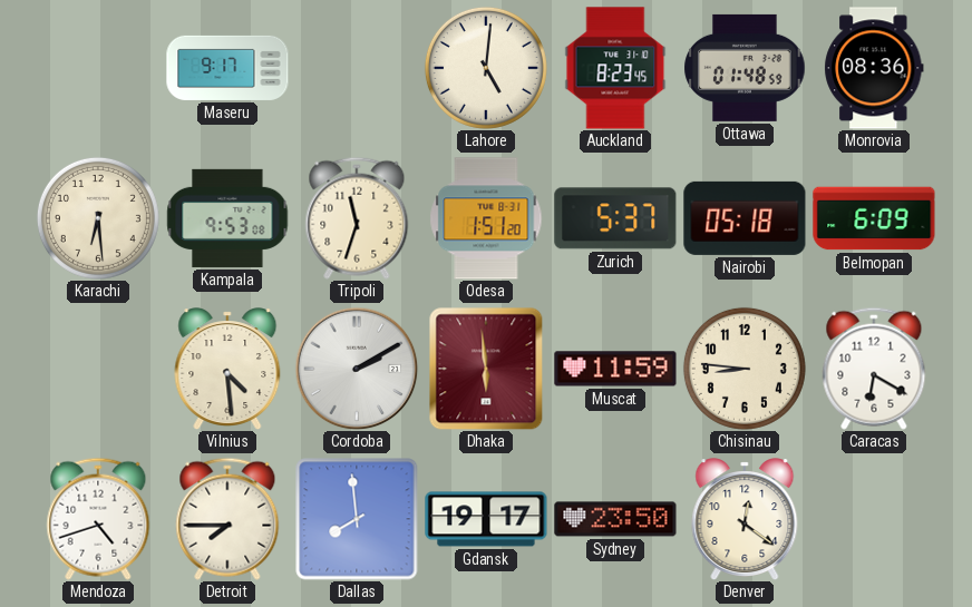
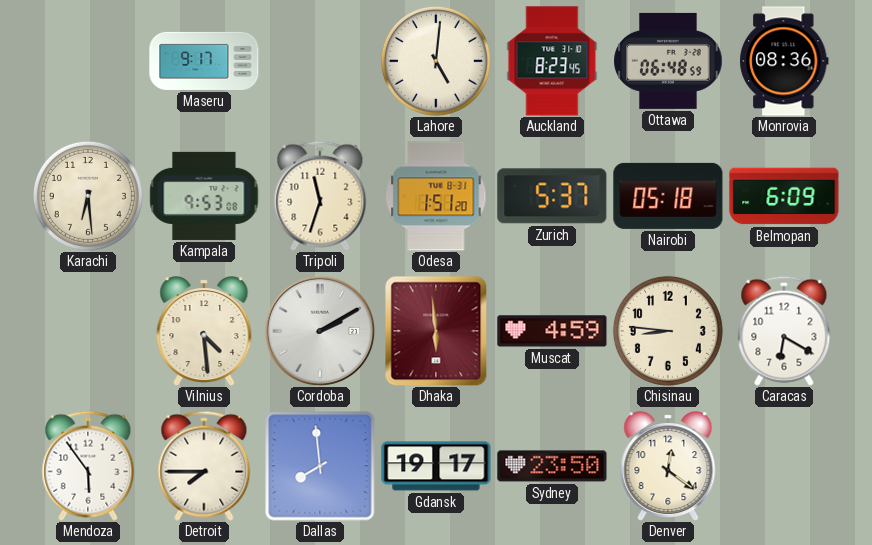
Ottawa: 01:48 -> 06:48 (668, 61)
Muscat: 11:59 -> 4:59 (552, 331)
Mendoza: 4:42 -> 5:54 (88, 466)
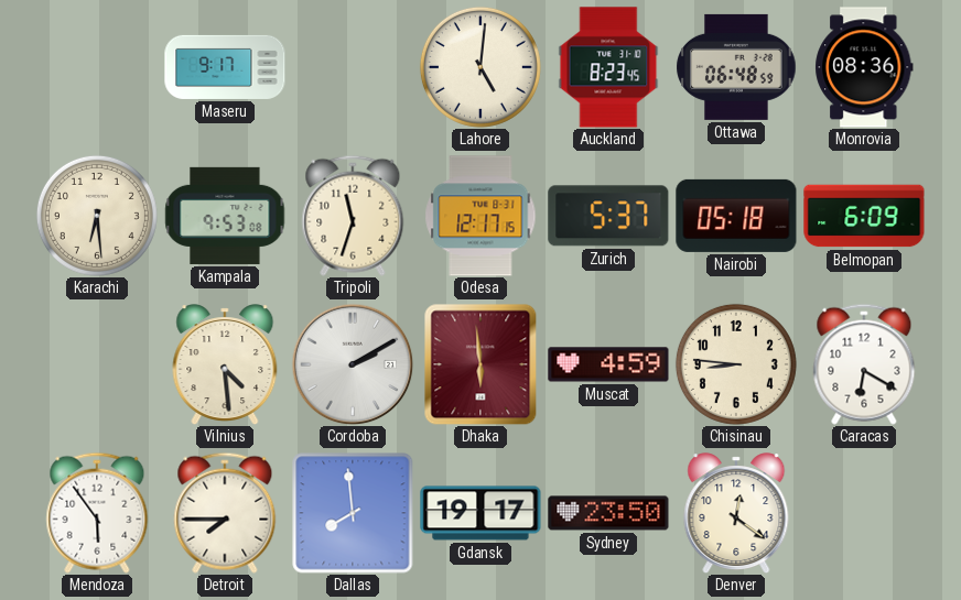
Odesa: 1:51 -> 12:17 (480, 216)
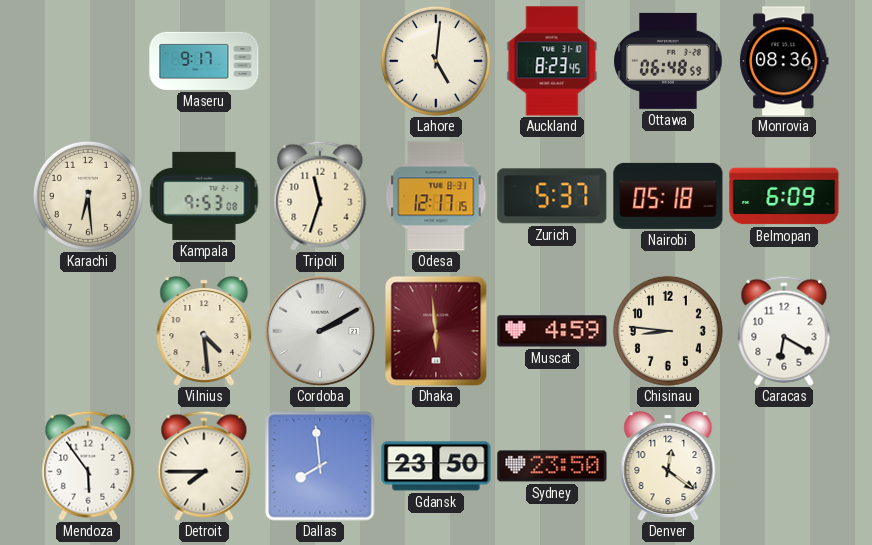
Gdansk: 19:17 -> 23:50 (436, 466)
